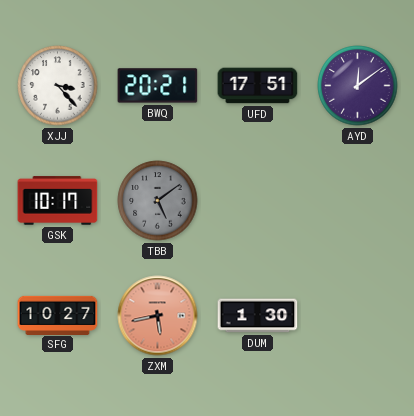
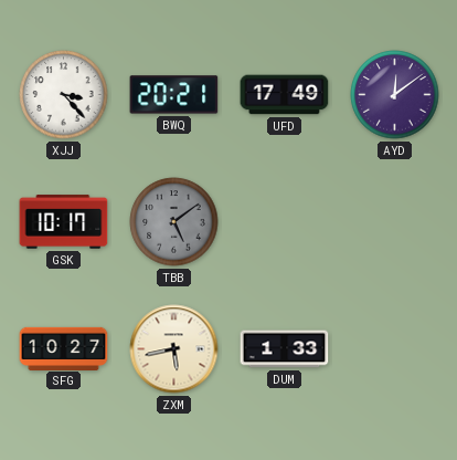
UFD: 17:51 -> 17:49 (285, 95)
ZXM dial: salmon -> cream (174, 349)
DUM: 1:30 -> 1:33 (285, 349)
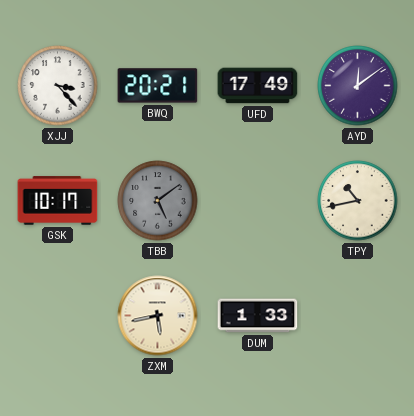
TPY: none -> 10:43 (358, 201)
SFG: 10:27 -> none (64, 348)
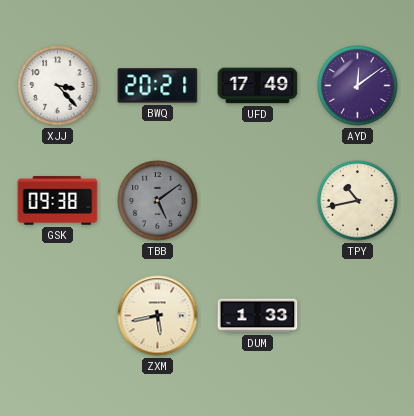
GSK: 10:17 -> 09:38 (58, 201)
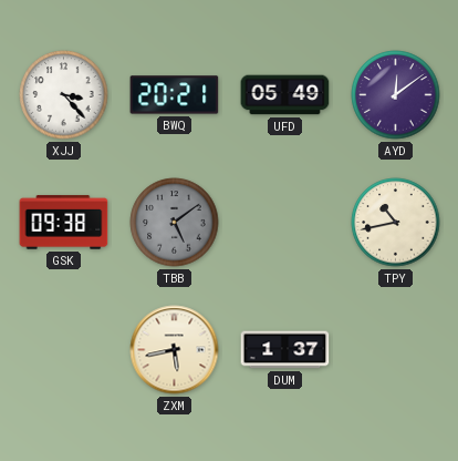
UFD: 17:49 -> 05:49 (285, 95)
DUM: 1:33 -> 1:37 (285, 350)
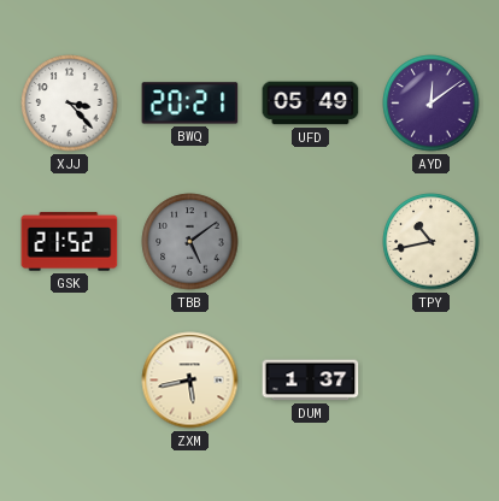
GSK: 09:38 -> 21:52 (70, 242)
